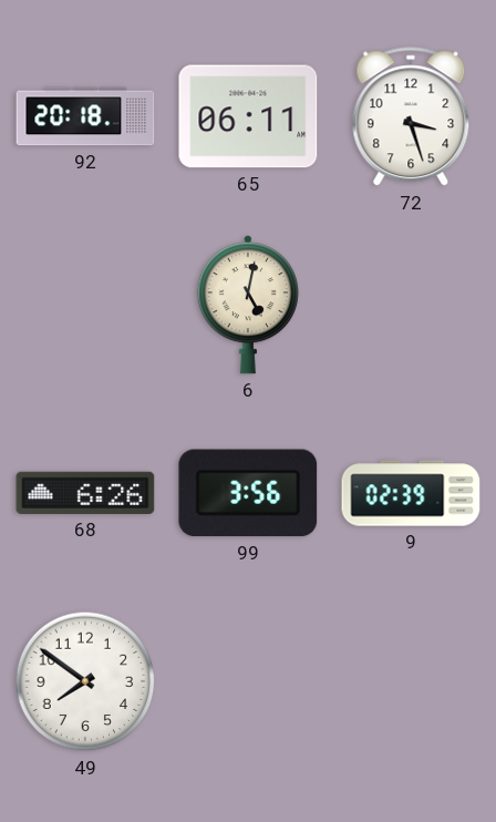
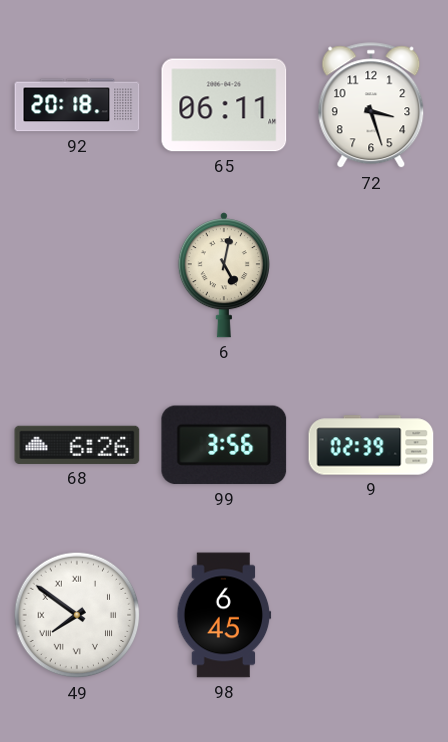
49 numerals: Arabic -> Roman (77, 615)
98: none -> 6:45 (224, 615)
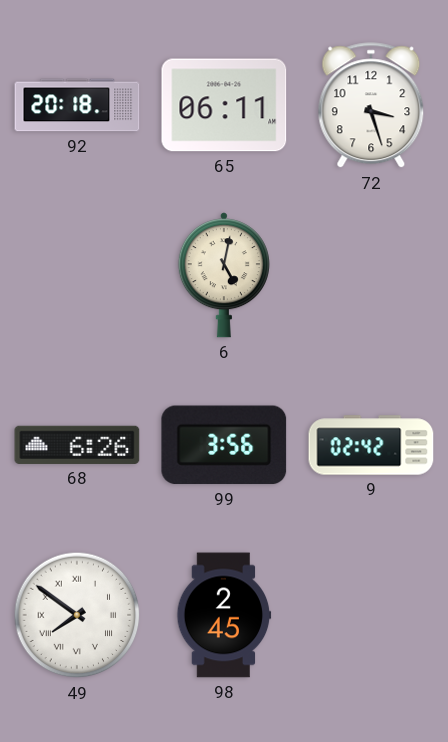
9: 02:39 -> 02:42 (371, 445)
98: 6:45 -> 2:45 (224, 615)
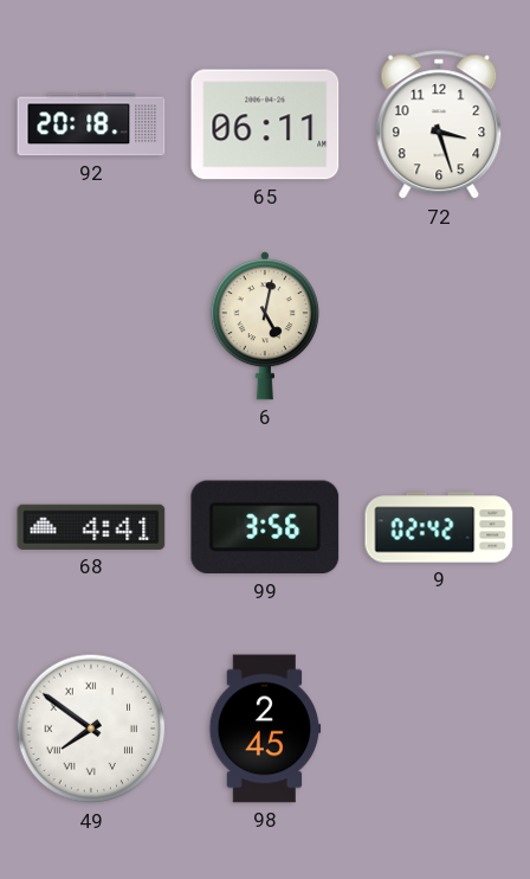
68: 6:26 -> 4:41 (91, 527)
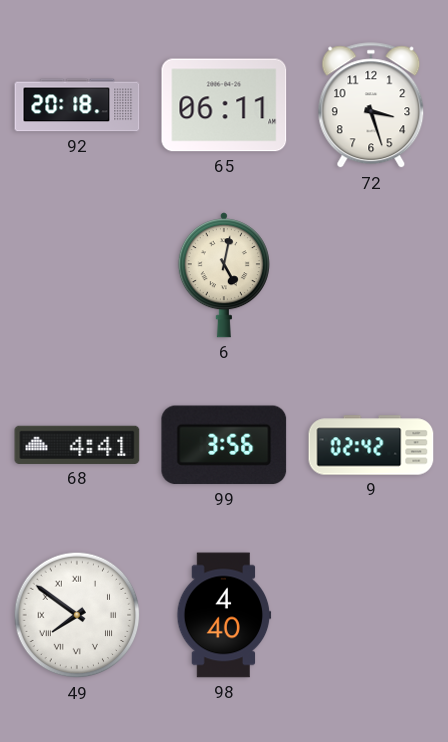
98: 2:45 -> 4:40 (224, 615)
